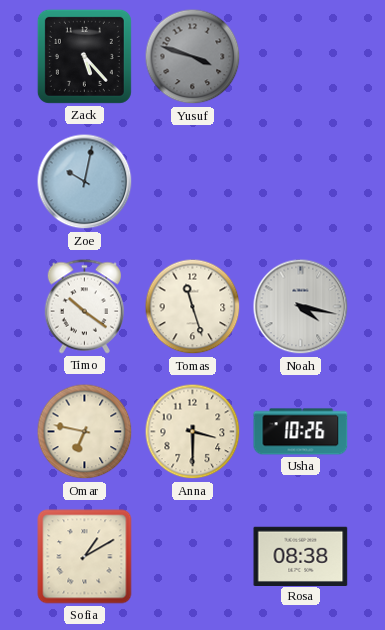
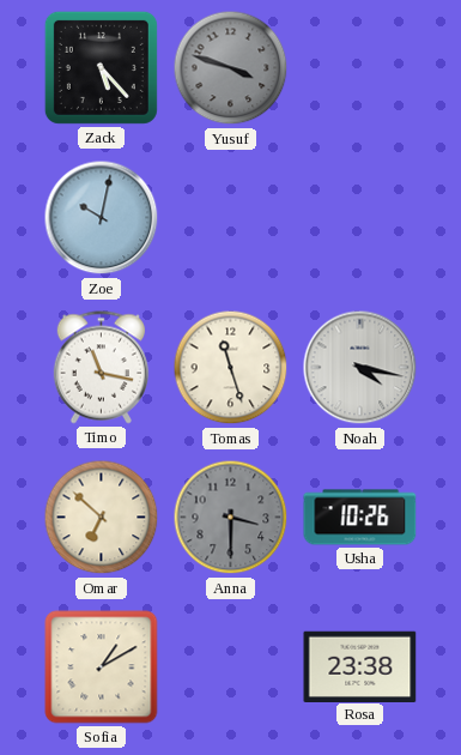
Timo: 10:21 -> 11:17 (101, 368)
Omar: 6:47 -> 6:52 (102, 518)
Anna dial: cream -> grey (231, 518)
Rosa: 08:38 -> 23:38 (360, 666)
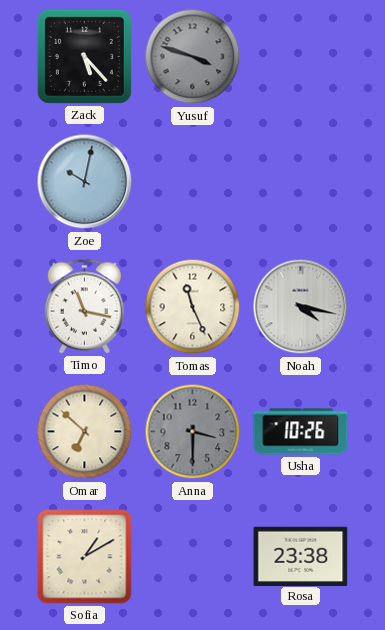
Tomas: 11:27 -> 11:26 (193, 307)
